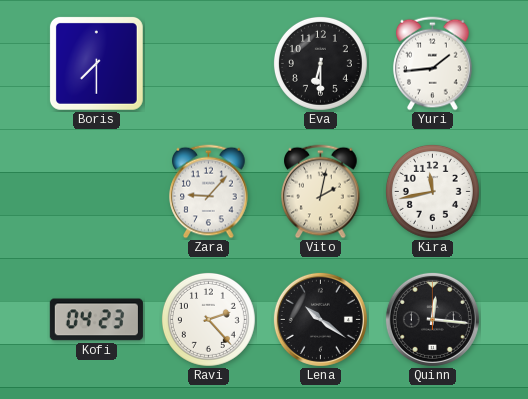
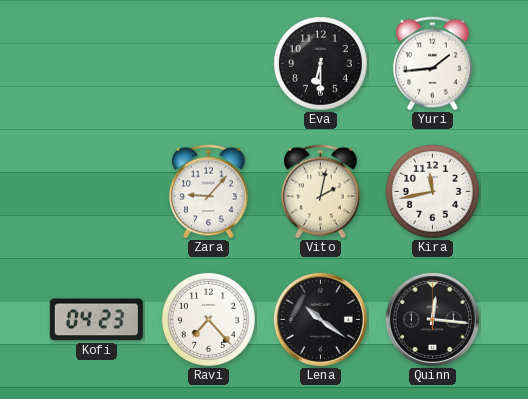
Boris: 7:30 -> none (96, 63)
Ravi: 2:23 -> 7:23 (208, 319)
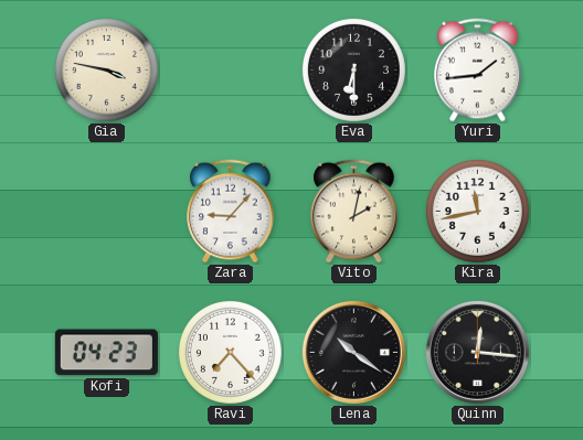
Gia: none -> 3:47 (106, 69)
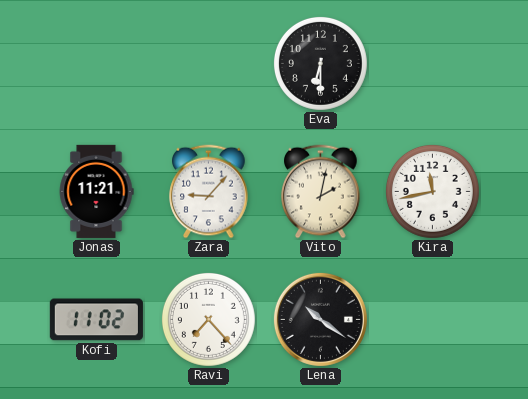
Gia: 3:47 -> none (106, 69)
Yuri: 1:44 -> none (478, 71)
Jonas: none -> 11:21 (96, 191)
Kofi: 04:23 -> 11:02 (96, 320)
Quinn: 12:16 -> none (477, 352)
